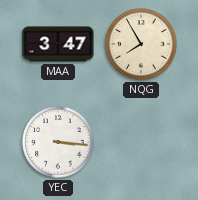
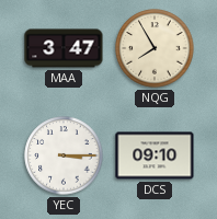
YEC: 3:16 -> 3:15 (64, 155)
DCS: none -> 09:10 (155, 155)
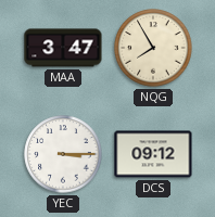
DCS: 09:10 -> 09:12 (153, 154)
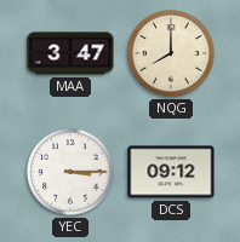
NQG: 7:55 -> 8:00 (171, 53)
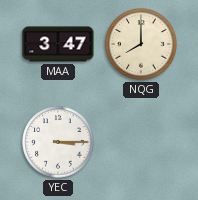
DCS: 09:12 -> none (171, 172)
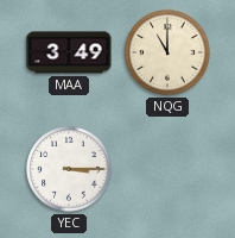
MAA: 3:47 -> 3:49 (69, 52)
NQG: 8:00 -> 11:00 (167, 52)
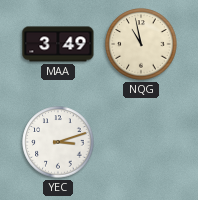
NQG: 11:00 -> 10:58 (141, 44)
YEC: 3:15 -> 3:12 (58, 142)
